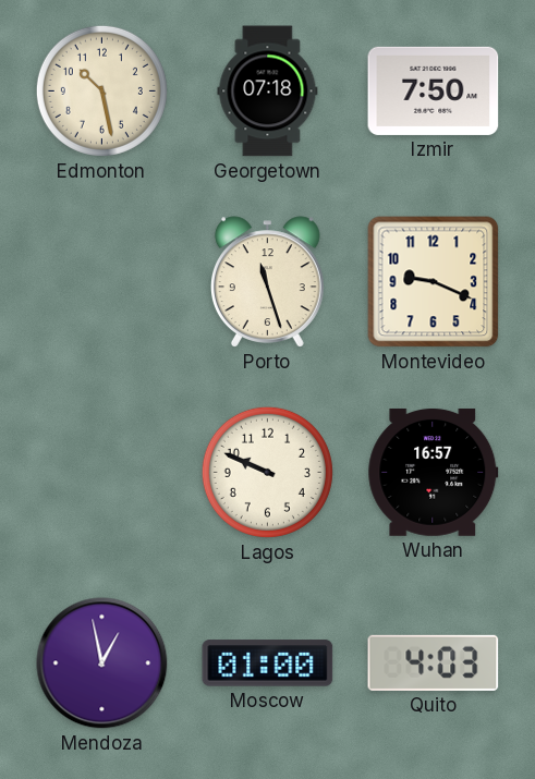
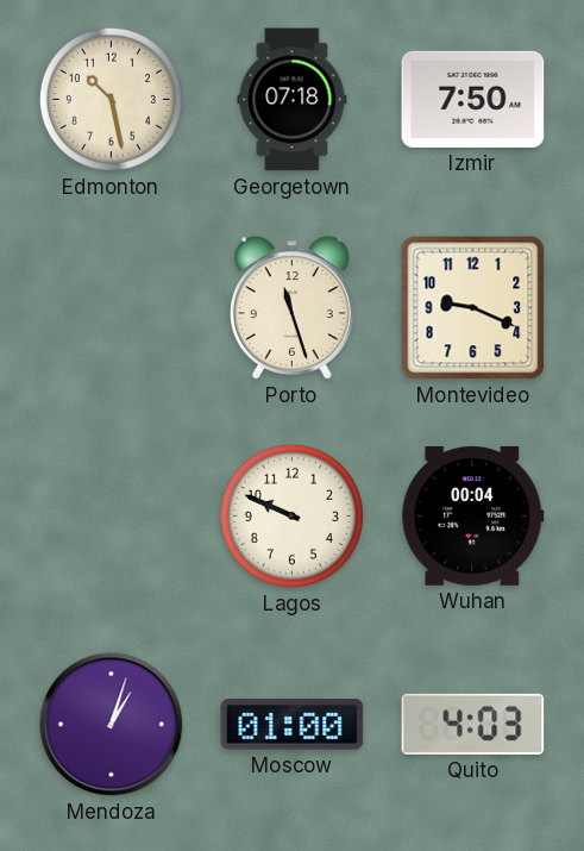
Wuhan: 16:57 -> 00:04 (473, 515)
Mendoza: 12:58 -> 1:03 (112, 725)
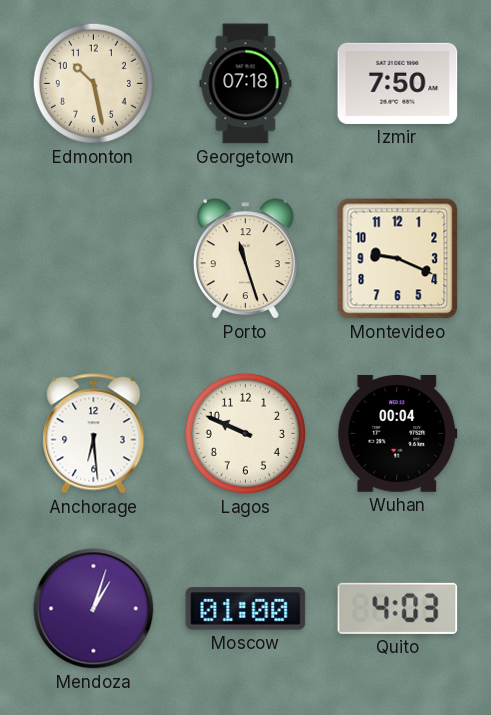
Anchorage: none -> 6:29 (94, 434)
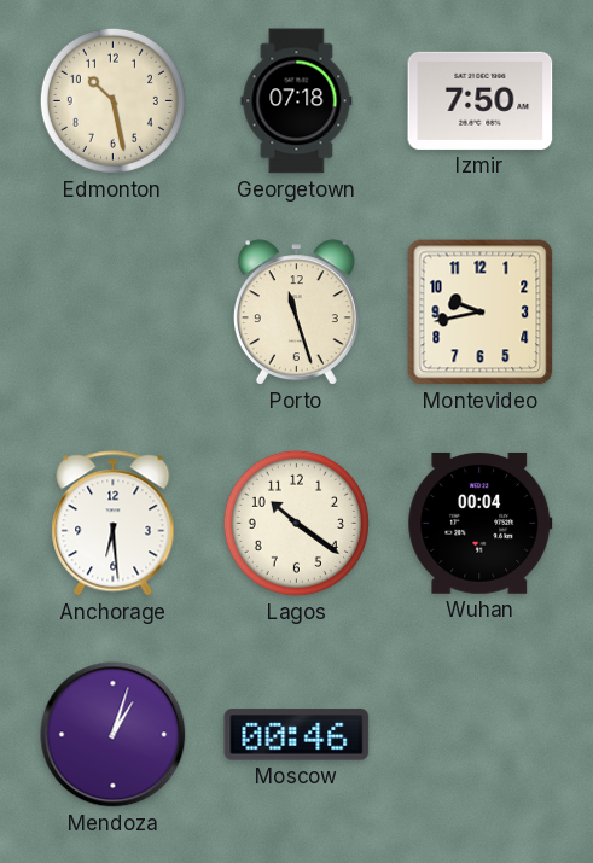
Montevideo: 9:19 -> 9:43 (481, 313)
Lagos: 9:49 -> 10:21 (296, 523)
Moscow: 01:00 -> 00:46 (297, 735)
Quito: 4:03 -> none (398, 608)
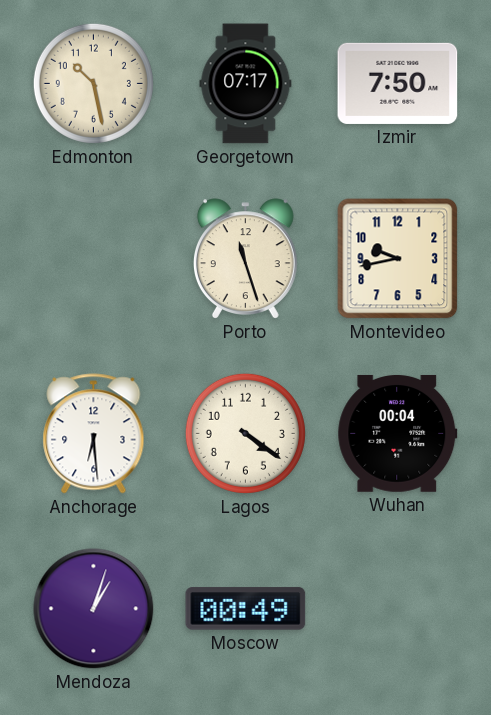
Georgetown: 07:18 -> 07:17 (246, 84)
Lagos: 10:21 -> 4:21 (245, 433)
Moscow: 00:46 -> 00:49 (246, 609)
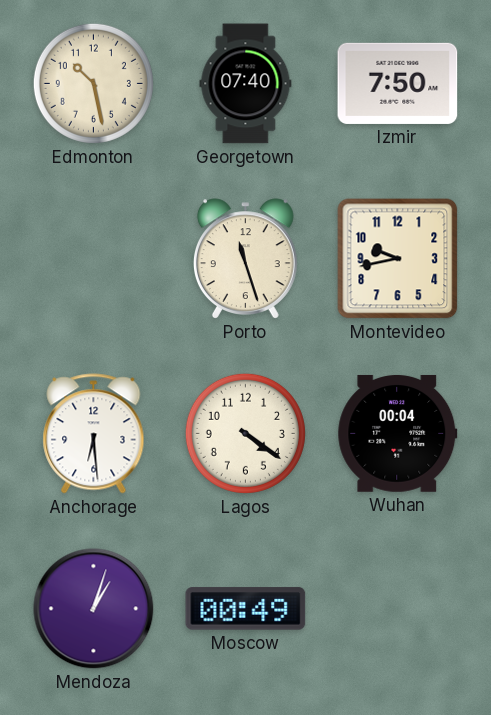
Georgetown: 07:17 -> 07:40 (246, 84)
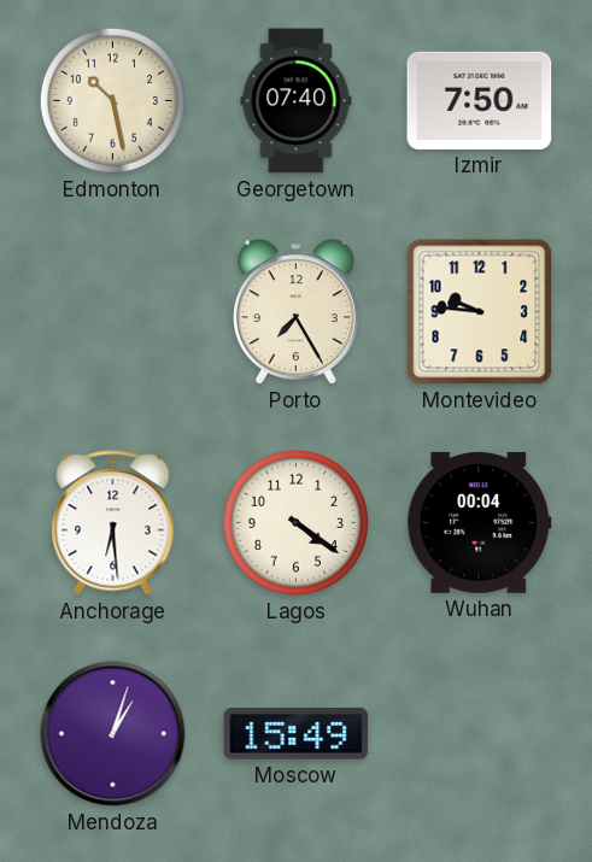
Porto: 11:27 -> 7:25 (295, 312)
Montevideo: 9:43 -> 9:46 (480, 312)
Moscow: 00:49 -> 15:49 (297, 734)
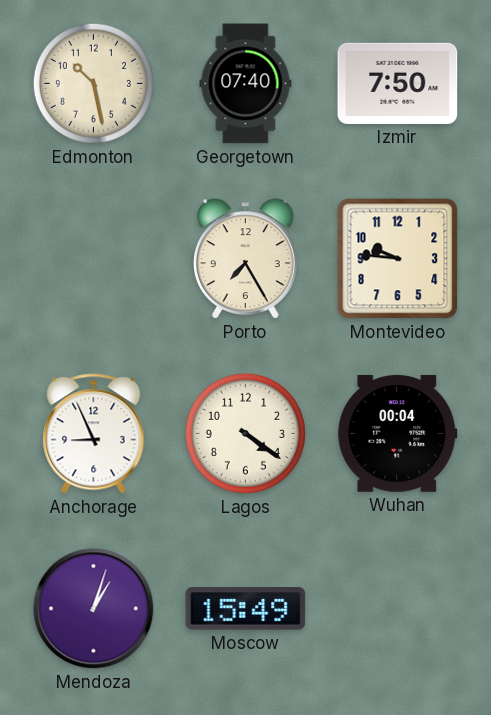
Anchorage: 6:29 -> 8:56 (94, 434)
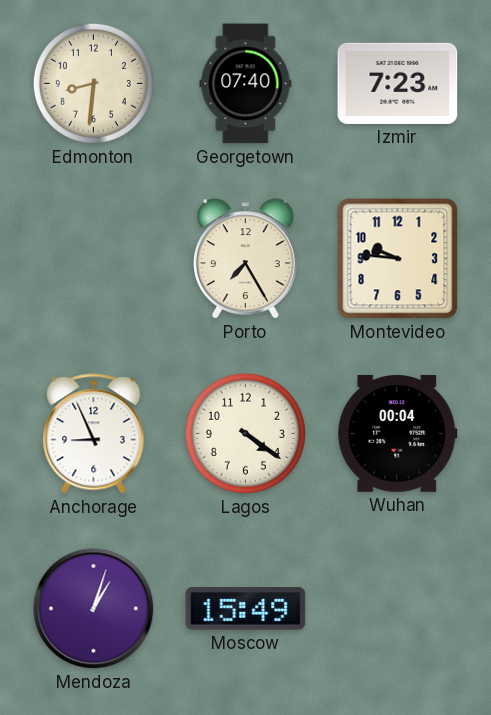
Edmonton: 10:28 -> 8:31 (93, 83)
Izmir: 7:50 -> 7:23 (398, 83)
